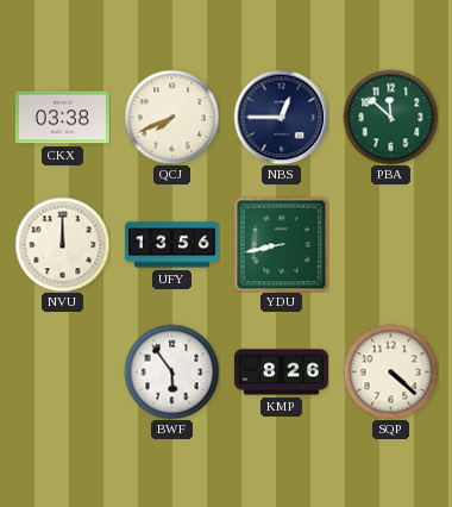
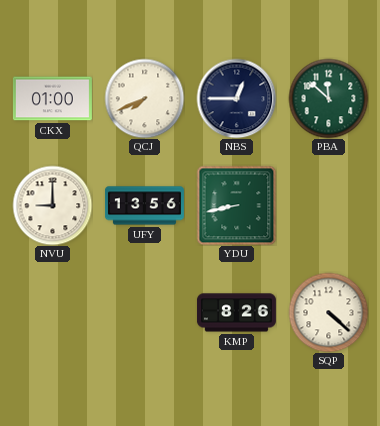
CKX: 03:38 -> 01:00 (52, 99)
NVU: 12:00 -> 9:00 (52, 205)
BWF: 5:54 -> none (171, 371)
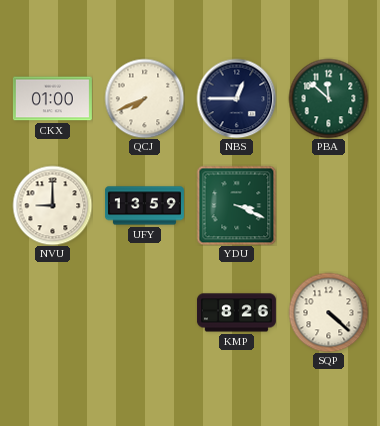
UFY: 13:56 -> 13:59 (144, 206)
YDU: 8:43 -> 3:19 (236, 205)
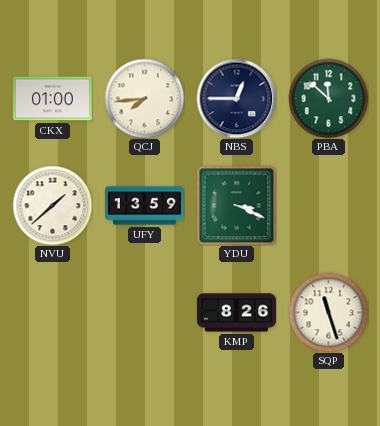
QCJ: 7:41 -> 7:44 (144, 98)
NVU: 9:00 -> 1:38 (52, 205)
SQP: 4:22 -> 11:27 (328, 312)
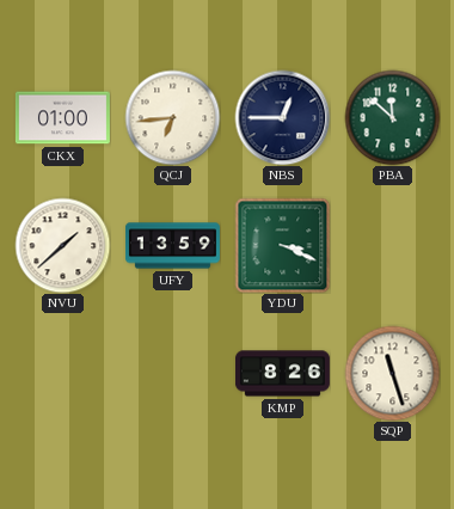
QCJ: 7:44 -> 6:44 (172, 117)
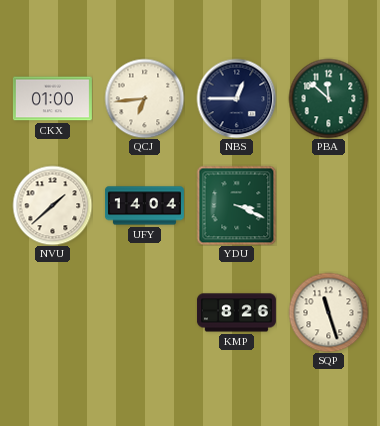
UFY: 13:59 -> 14:04 (144, 206)
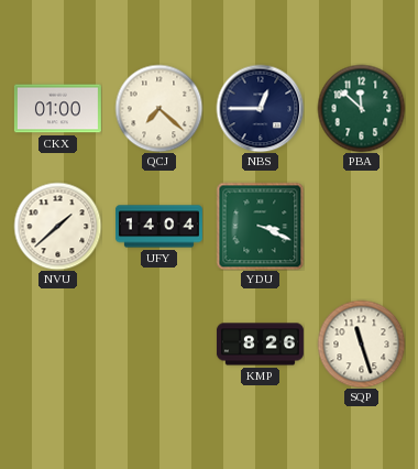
QCJ: 6:44 -> 7:22 (158, 108)
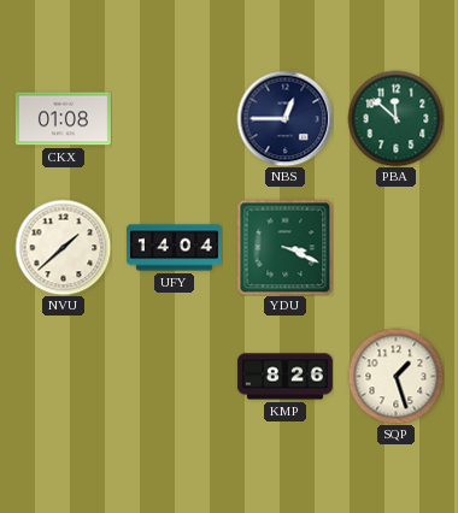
CKX: 01:00 -> 01:08 (63, 119)
QCJ: 7:22 -> none (158, 108)
SQP: 11:27 -> 1:27 (395, 376)
